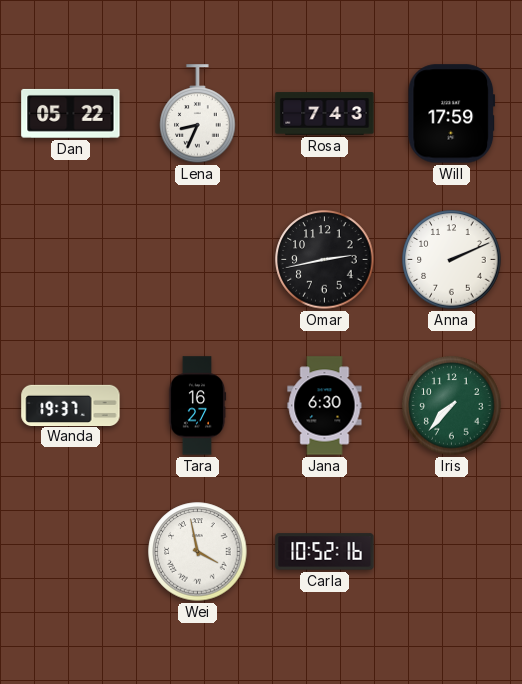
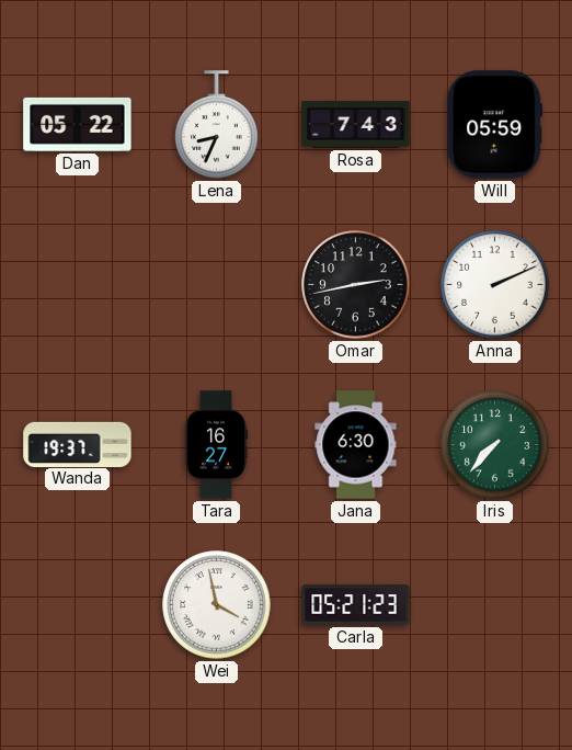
Will: 17:59 -> 05:59 (495, 125)
Carla: 10:52 -> 05:21 (356, 605)
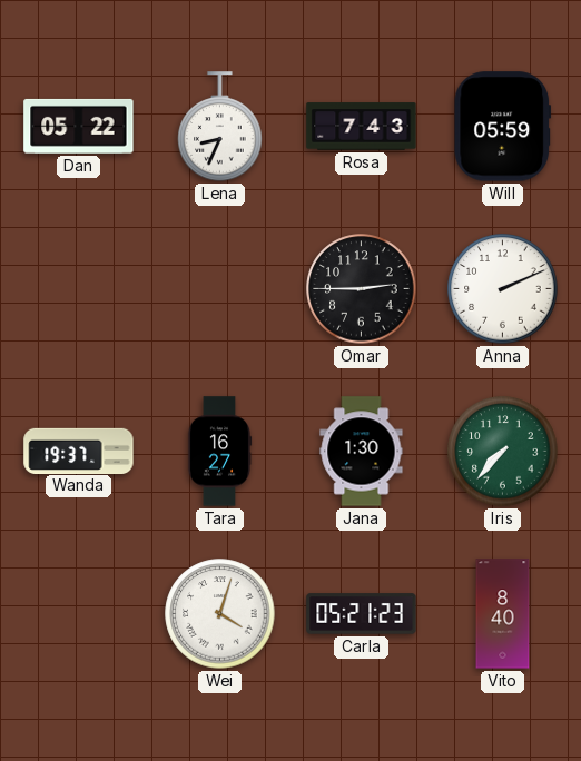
Omar: 2:43 -> 2:45 (362, 289)
Jana: 6:30 -> 1:30 (362, 452)
Wei: 3:58 -> 4:03 (220, 614)
Vito: none -> 8:40 (503, 614)
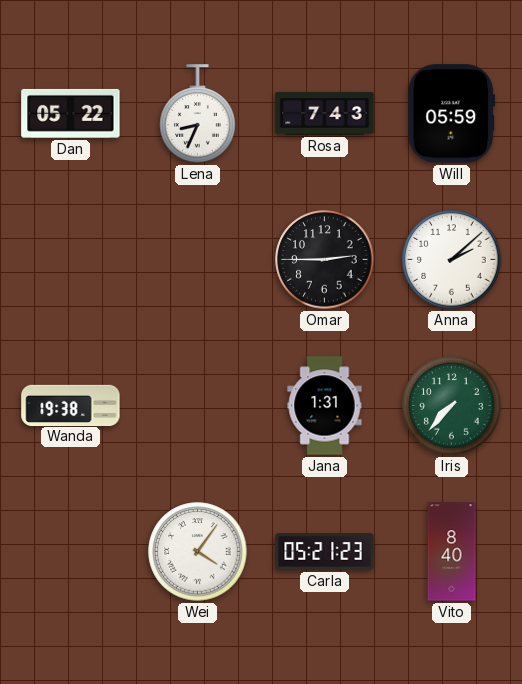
Anna: 2:11 -> 2:08 (452, 260)
Wanda: 19:37 -> 19:38 (71, 405)
Tara: 16:27 -> none (219, 452)
Jana: 1:30 -> 1:31 (325, 406)
Wei: 4:03 -> 4:06 (198, 552)
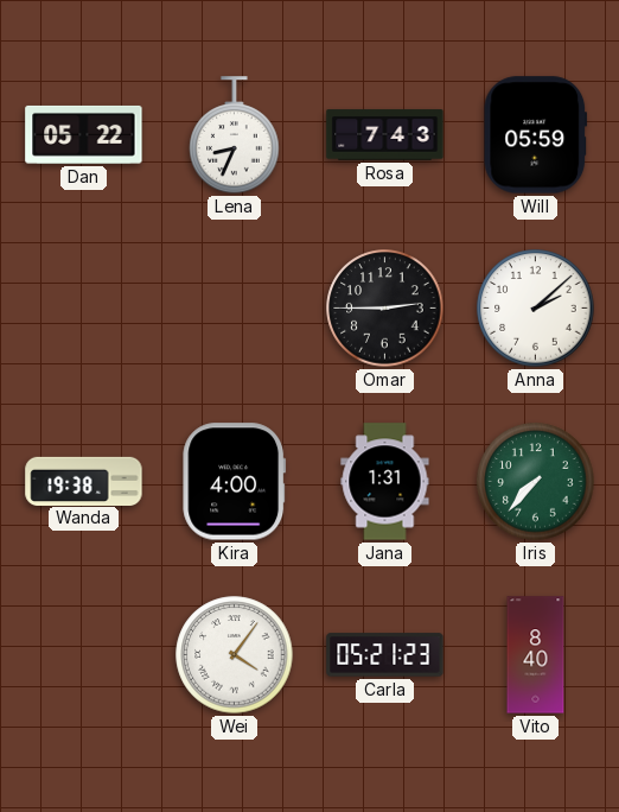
Kira: none -> 4:00 (235, 482)
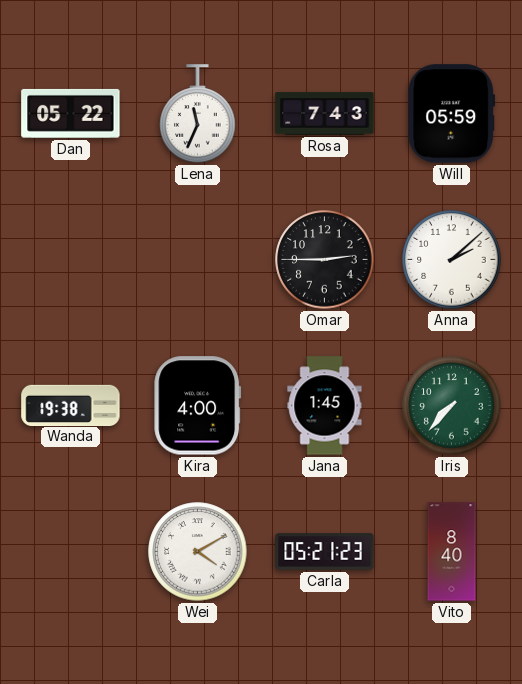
Lena: 8:34 -> 11:34 (198, 114)
Jana: 1:31 -> 1:45 (325, 406)
Wei: 4:06 -> 4:10 (198, 552)
